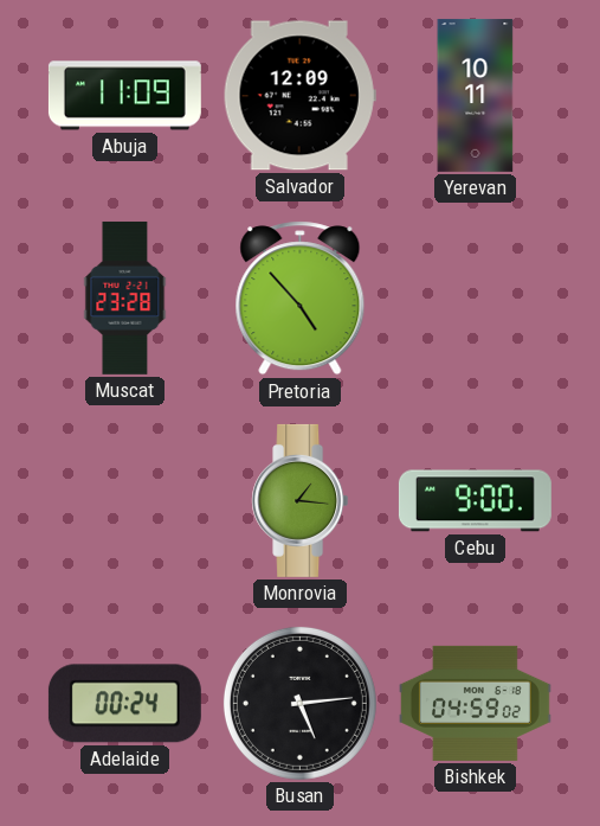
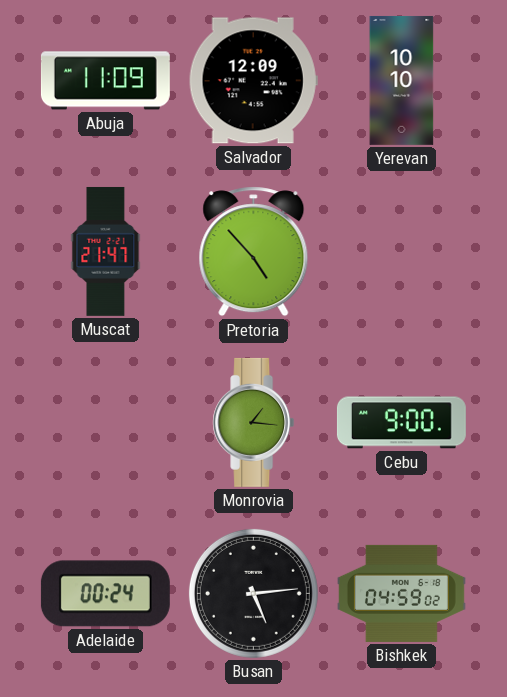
Yerevan: 10:11 -> 10:10 (402, 80)
Muscat: 23:28 -> 21:47 (106, 251)
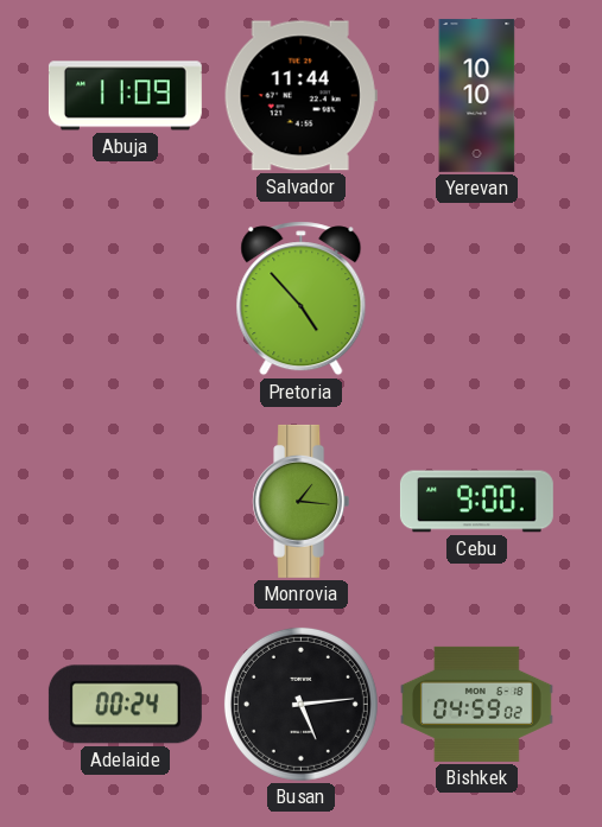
Salvador: 12:09 -> 11:44 (300, 96)
Muscat: 21:47 -> none (106, 251)
